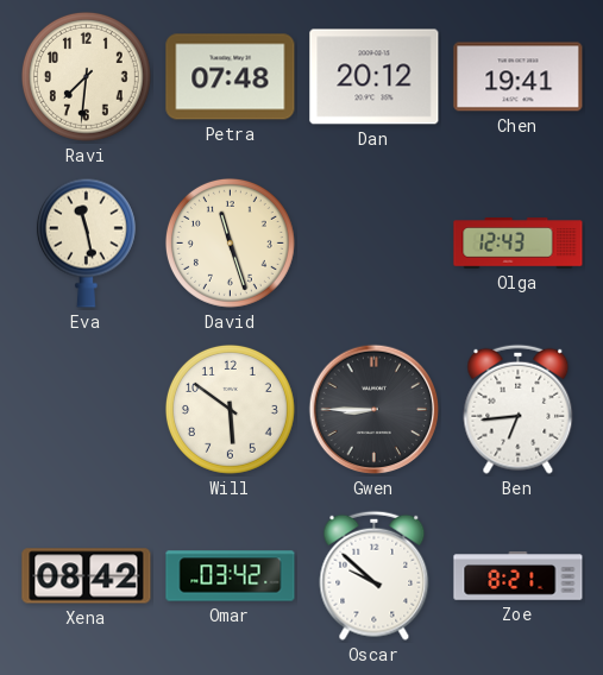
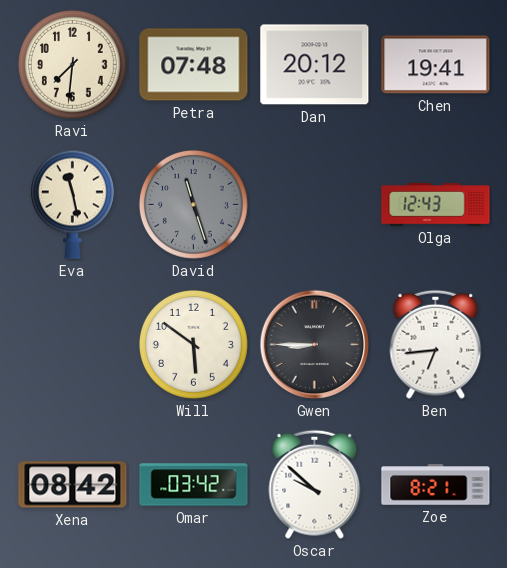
David dial: cream -> grey (193, 204)
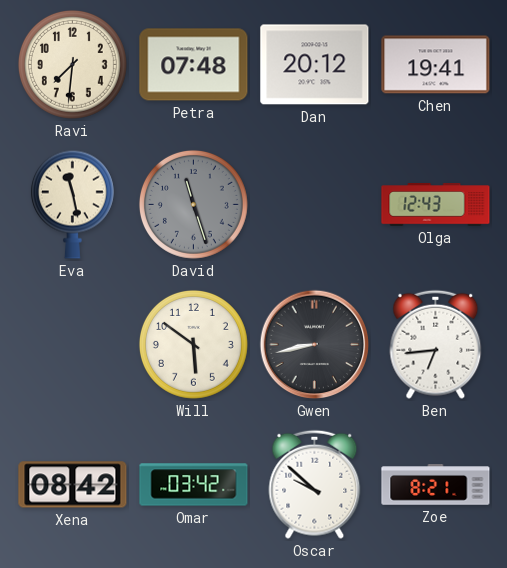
Gwen: 8:45 -> 8:43 (315, 345)
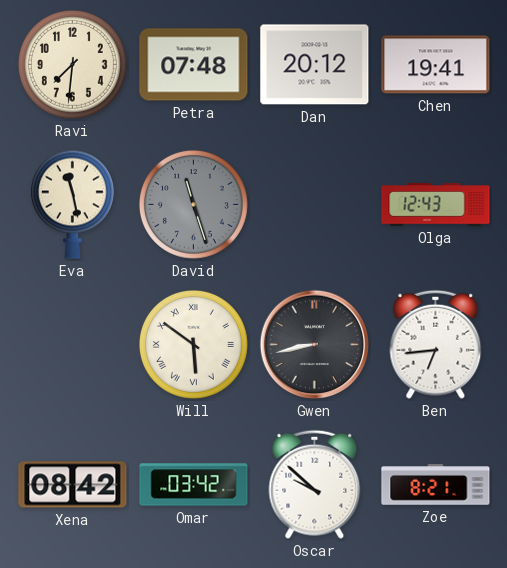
Will numerals: Arabic -> Roman (193, 344)
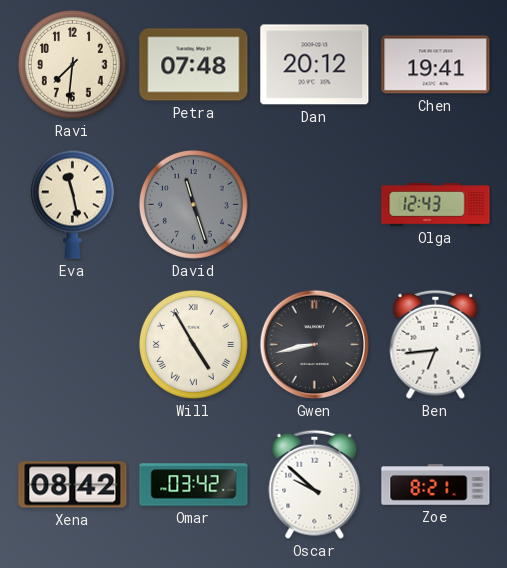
Will: 5:51 -> 4:55 (193, 344)
